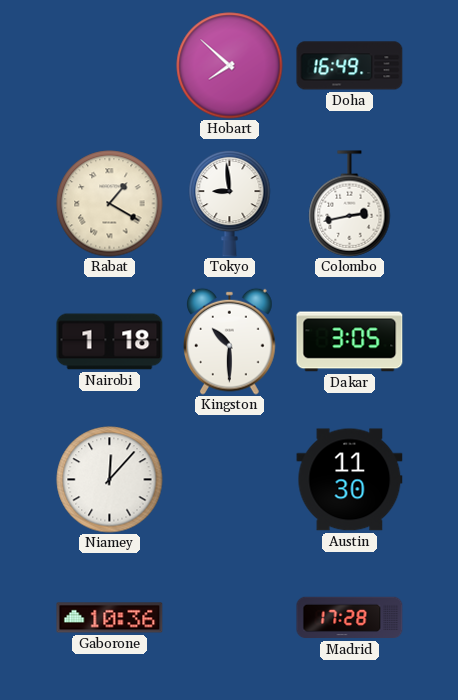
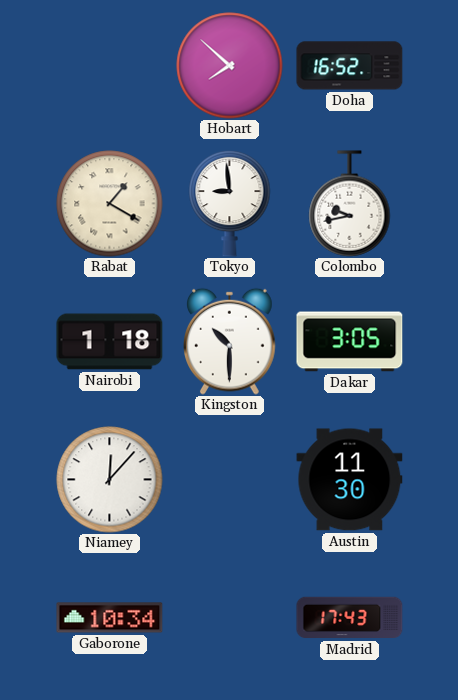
Doha: 16:49 -> 16:52 (350, 66)
Colombo: 2:43 -> 9:43 (350, 204)
Gaborone: 10:36 -> 10:34 (110, 618)
Madrid: 17:28 -> 17:43 (350, 618)
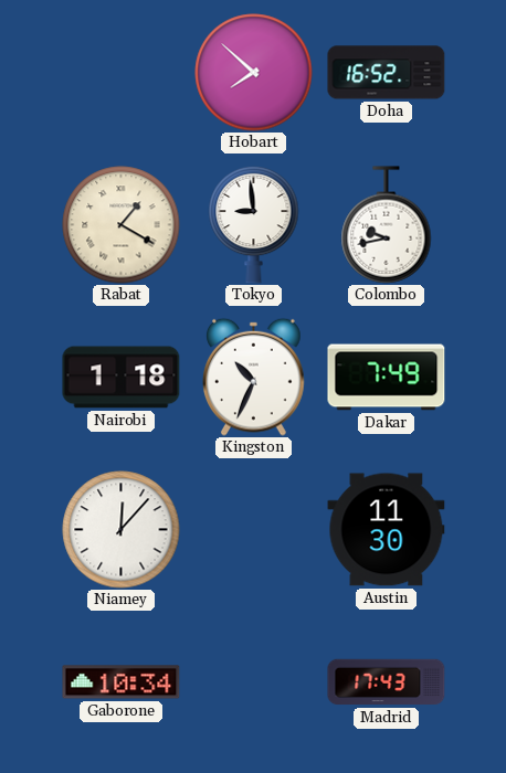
Kingston: 10:30 -> 10:34 (254, 377)
Dakar: 3:05 -> 7:49 (387, 378)
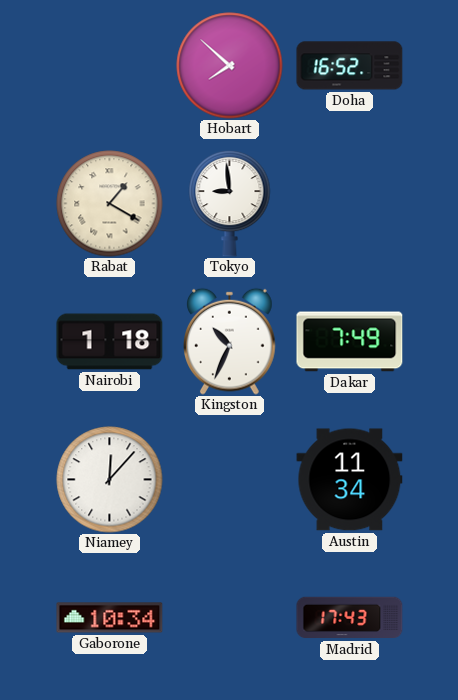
Colombo: 9:43 -> none (387, 225)
Austin: 11:30 -> 11:34 (350, 480)
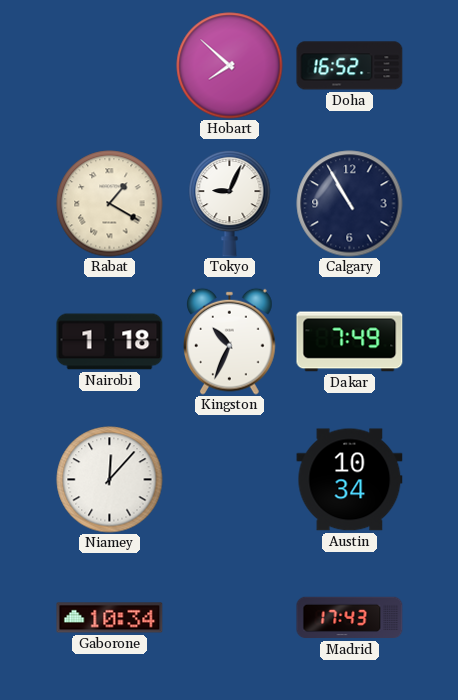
Tokyo: 8:59 -> 9:04 (230, 203)
Calgary: none -> 10:55 (350, 204)
Austin: 11:34 -> 10:34 (350, 480)
